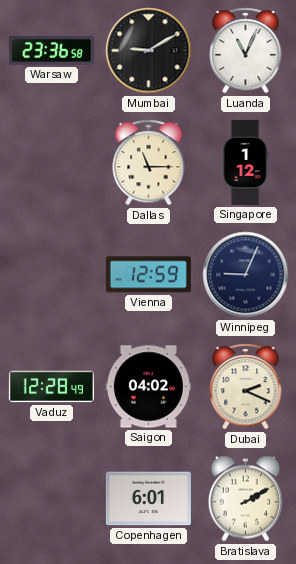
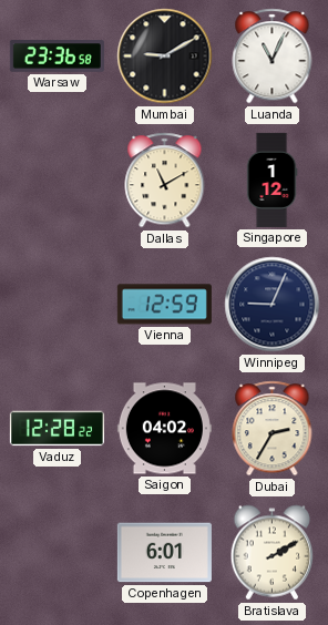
Dallas: 11:15 -> 11:10 (165, 181)
Vaduz: 12:28:49 -> 12:28:22 (57, 429)
Dubai: 2:19 -> 2:35 (273, 429)
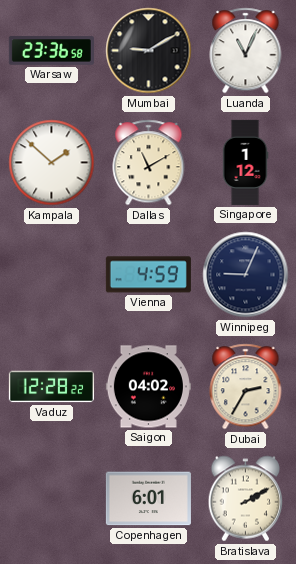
Kampala: none -> 1:52 (52, 163)
Vienna: 12:59 -> 4:59 (148, 275)
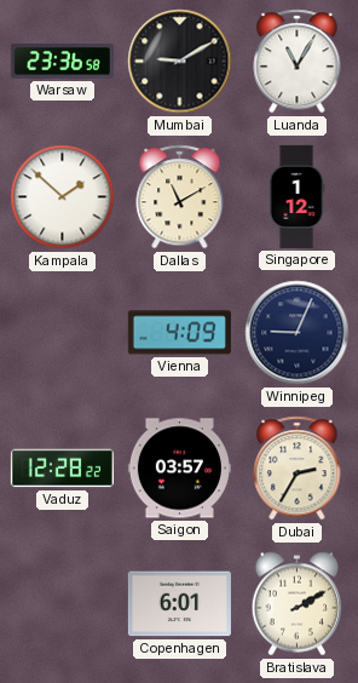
Luanda: 11:04 -> 11:05 (298, 62)
Vienna: 4:59 -> 4:09 (179, 333)
Saigon: 04:02 -> 03:57 (179, 469)
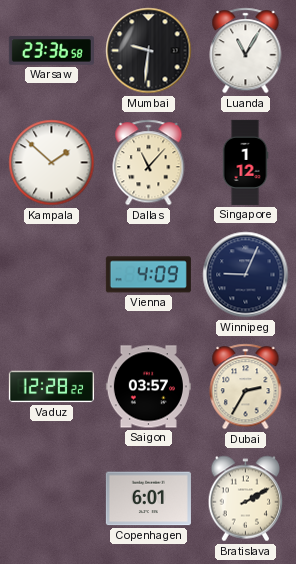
Mumbai: 9:10 -> 9:31 (149, 51)
Dallas: 11:10 -> 11:07 (149, 163)
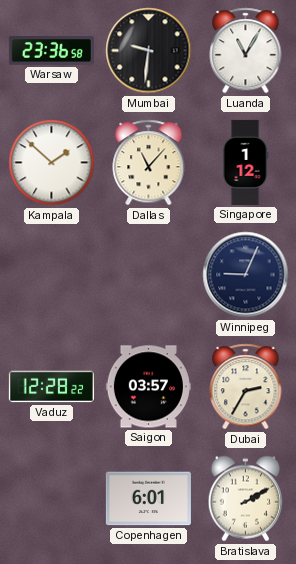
Vienna: 4:09 -> none (148, 275)
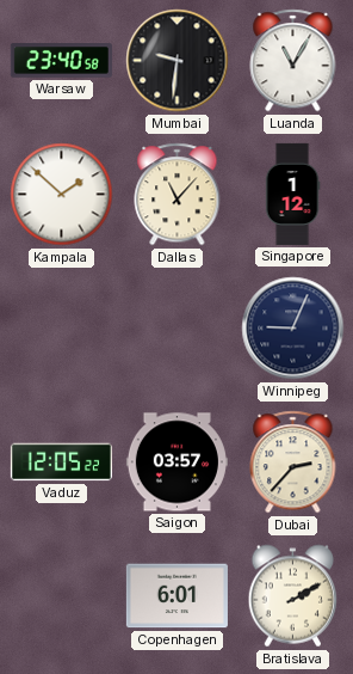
Warsaw: 23:36 -> 23:40 (61, 61)
Vaduz: 12:28 -> 12:05 (61, 462)
Dubai: 2:35 -> 2:37 (293, 462)
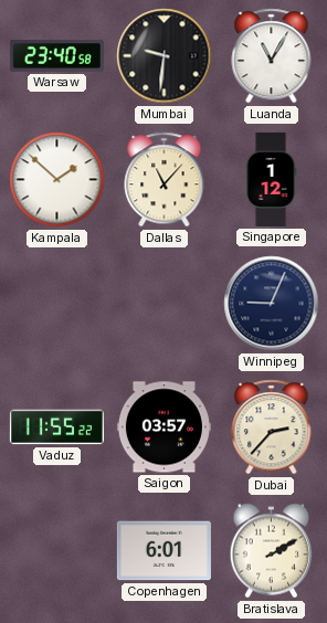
Vaduz: 12:05 -> 11:55 (56, 427)
